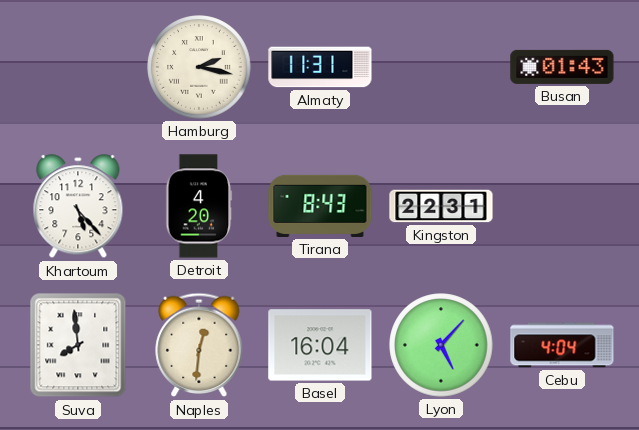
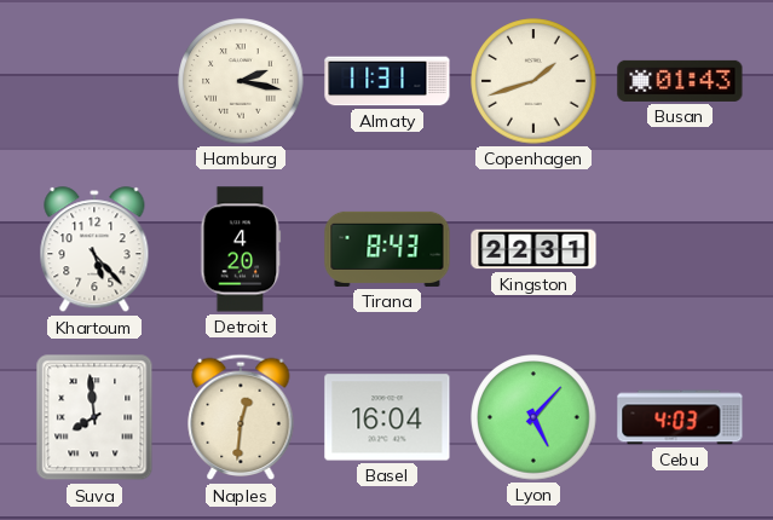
Copenhagen: none -> 1:42 (533, 81)
Cebu: 4:04 -> 4:03 (680, 417)
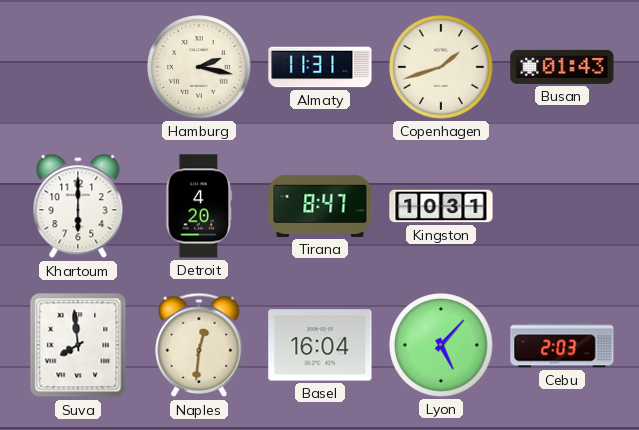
Khartoum: 5:23 -> 6:00 (78, 207)
Tirana: 8:43 -> 8:47 (320, 206)
Kingston: 22:31 -> 10:31 (441, 206)
Cebu: 4:03 -> 2:03 (562, 345)
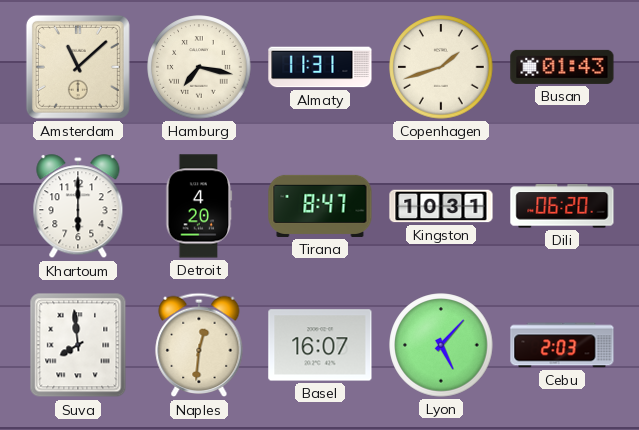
Amsterdam: none -> 11:08 (78, 67)
Hamburg: 2:17 -> 7:17 (199, 67)
Dili: none -> 06:20 (562, 206)
Basel: 16:04 -> 16:07 (320, 345)
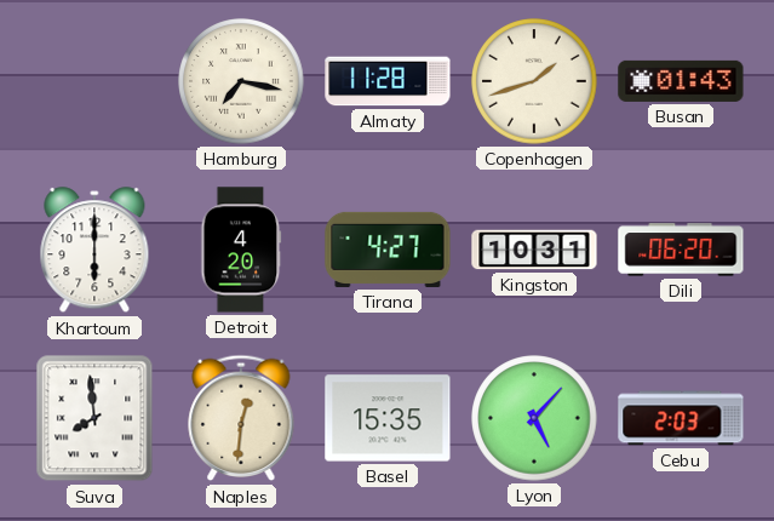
Amsterdam: 11:08 -> none (78, 67)
Almaty: 11:31 -> 11:28 (388, 81)
Tirana: 8:47 -> 4:27 (388, 250)
Basel: 16:07 -> 15:35 (388, 418)
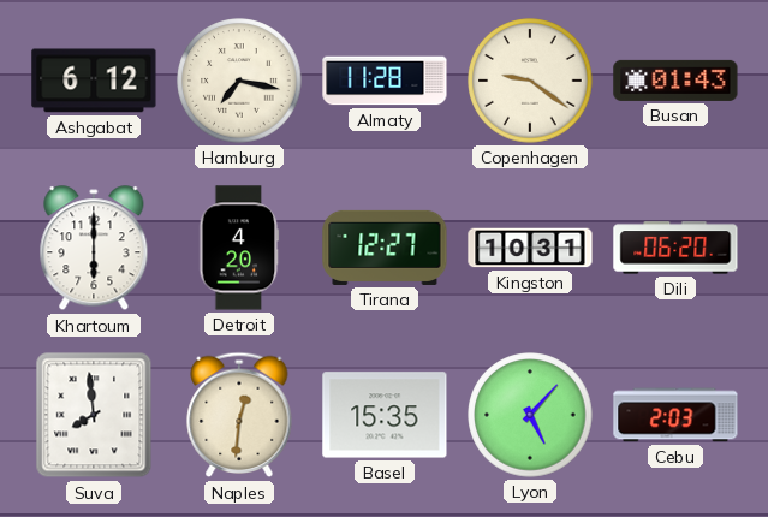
Ashgabat: none -> 6:12 (94, 81)
Copenhagen: 1:42 -> 9:21 (530, 81)
Tirana: 4:27 -> 12:27 (385, 248)
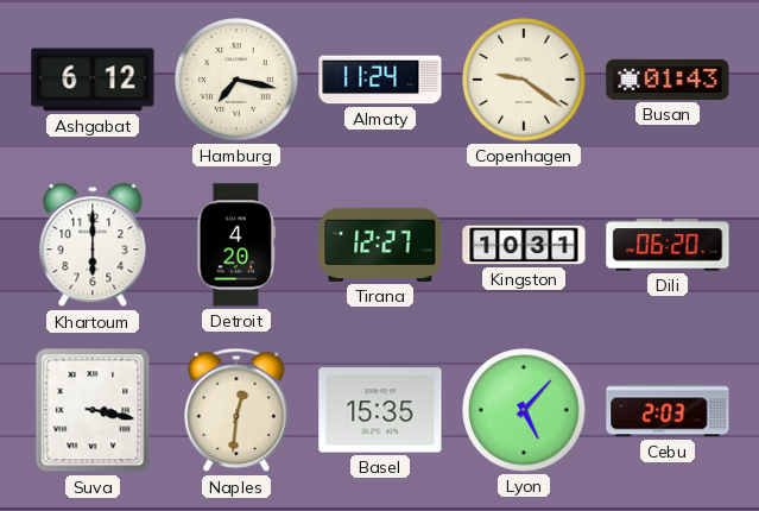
Almaty: 11:28 -> 11:24 (380, 80)
Suva: 7:59 -> 3:17 (93, 410)
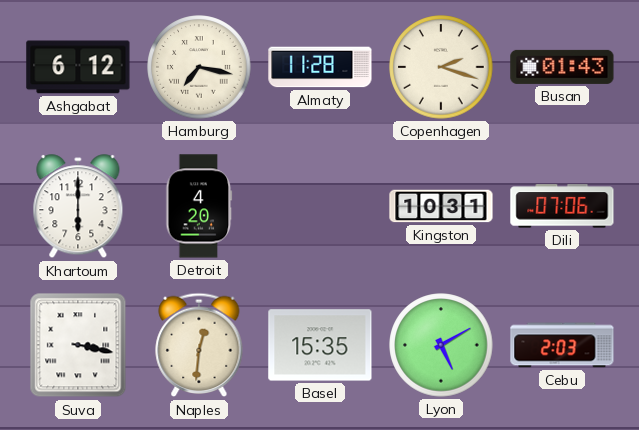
Almaty: 11:24 -> 11:28 (320, 67)
Copenhagen: 9:21 -> 2:18 (441, 67)
Tirana: 12:27 -> none (380, 245)
Dili: 06:20 -> 07:06 (562, 206)
Lyon: 5:07 -> 5:10 (441, 345)
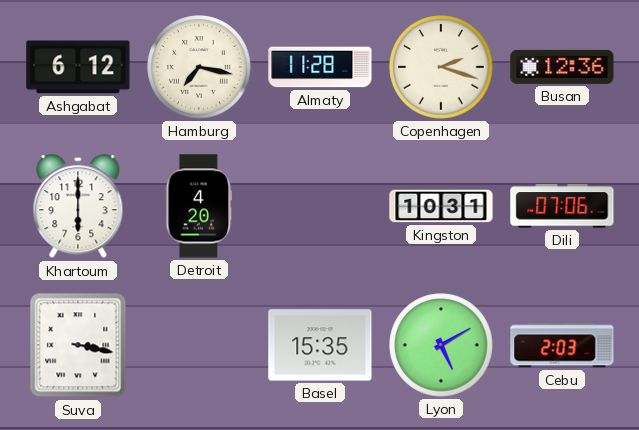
Busan: 01:43 -> 12:36 (562, 67)
Naples: 12:31 -> none (199, 345)
